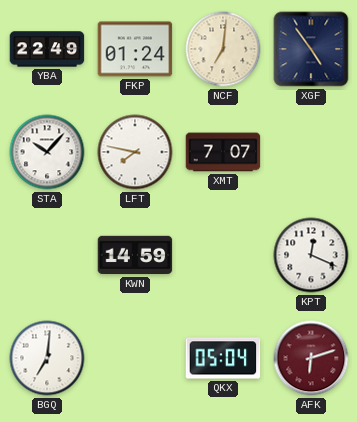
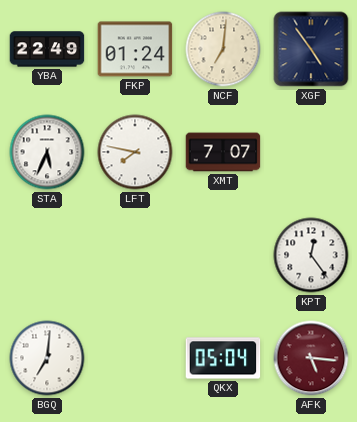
STA: 10:07 -> 5:34 (47, 152)
KWN: 14:59 -> none (135, 255)
KPT: 12:19 -> 12:24 (311, 255)
AFK: 6:12 -> 5:16 (311, 358)
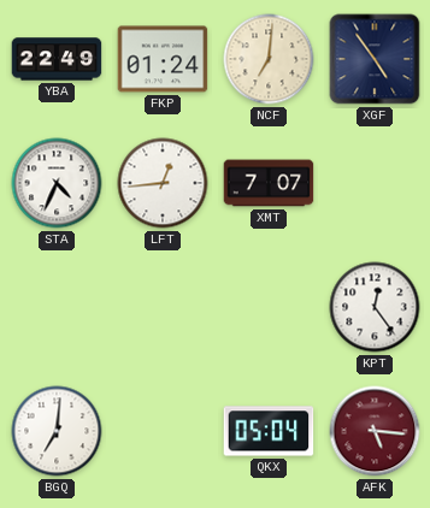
STA: 5:34 -> 4:34 (57, 183)
LFT: 7:47 -> 12:44 (163, 183)
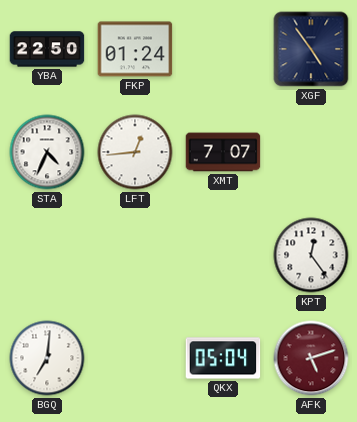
YBA: 22:49 -> 22:50 (47, 49)
NCF: 7:01 -> none (269, 59)
AFK: 5:16 -> 5:12 (311, 358)
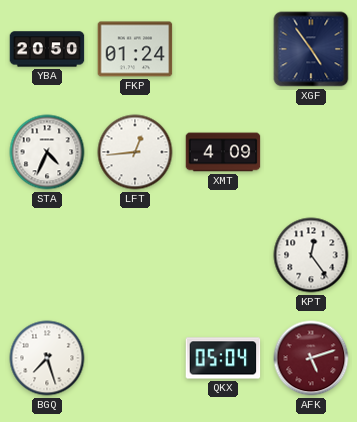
YBA: 22:50 -> 20:50 (47, 49)
XMT: 7:07 -> 4:09 (223, 152)
BGQ: 7:01 -> 7:27 (47, 358)
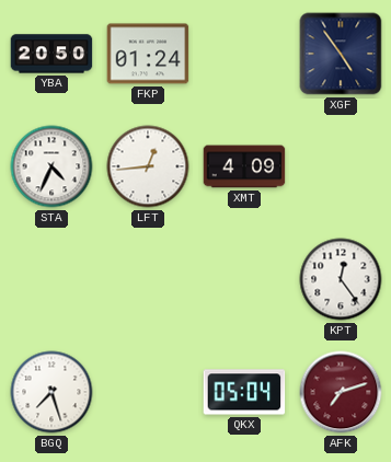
AFK: 5:12 -> 7:12 (341, 392)
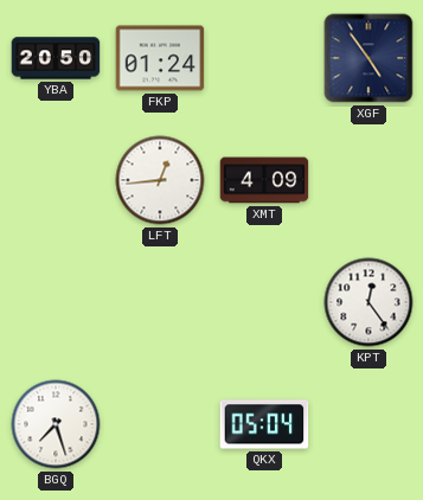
STA: 4:34 -> none (51, 166)
AFK: 7:12 -> none (341, 392)
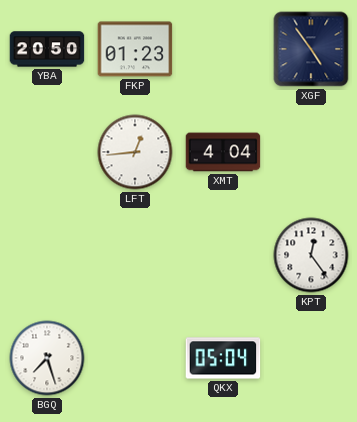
FKP: 01:24 -> 01:23 (135, 49)
XMT: 4:09 -> 4:04 (223, 152)
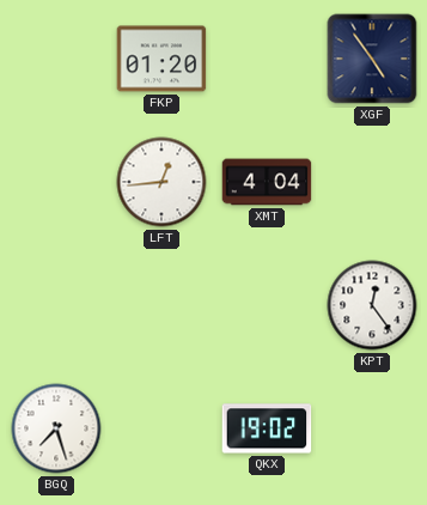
YBA: 20:50 -> none (47, 49)
FKP: 01:23 -> 01:20 (161, 59)
QKX: 05:04 -> 19:02 (267, 428)
